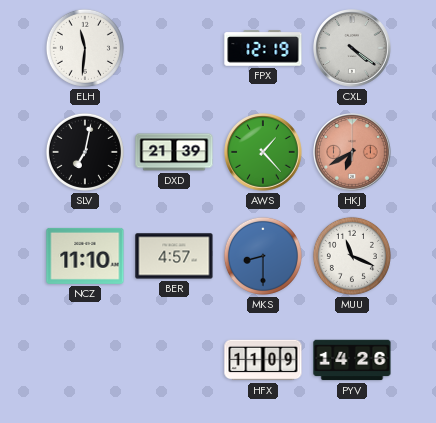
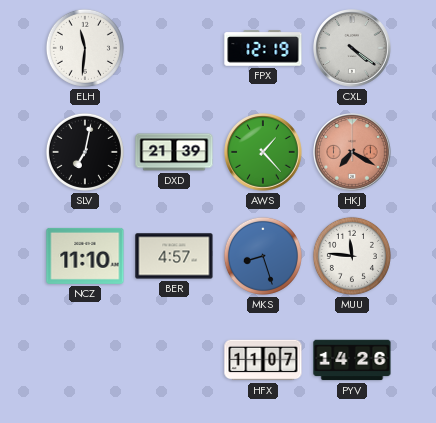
HKJ: 6:40 -> 7:20 (352, 152)
MKS: 8:30 -> 8:27 (263, 256)
MUU: 11:19 -> 11:46 (352, 256)
HFX: 11:09 -> 11:07 (263, 360)
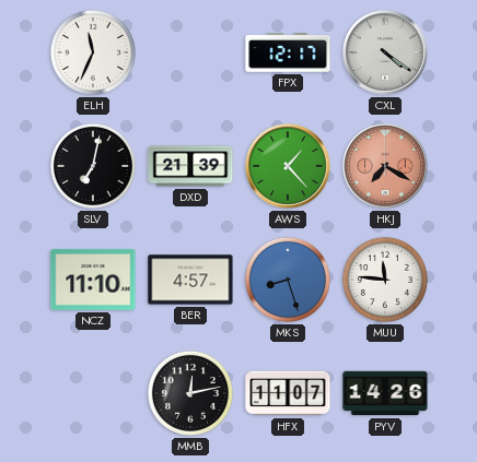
ELH: 11:31 -> 11:34 (93, 52)
FPX: 12:19 -> 12:17 (288, 52)
MMB: none -> 12:13 (190, 393)
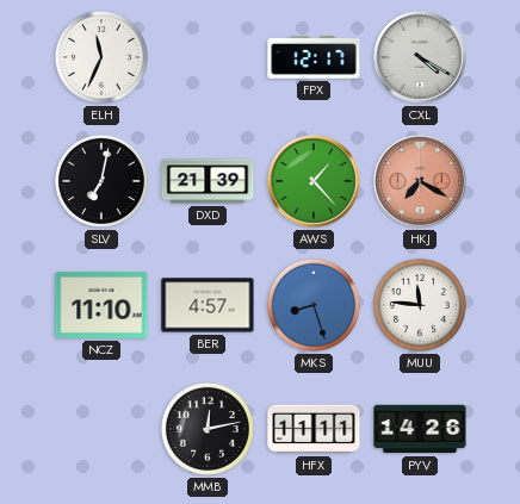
CXL: 4:21 -> 4:20 (420, 57)
HFX: 11:07 -> 11:11 (314, 429)
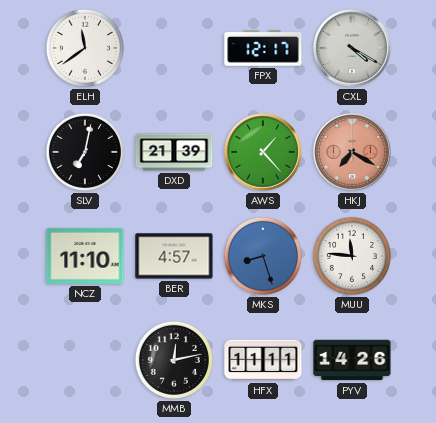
ELH: 11:34 -> 11:39 (85, 48)
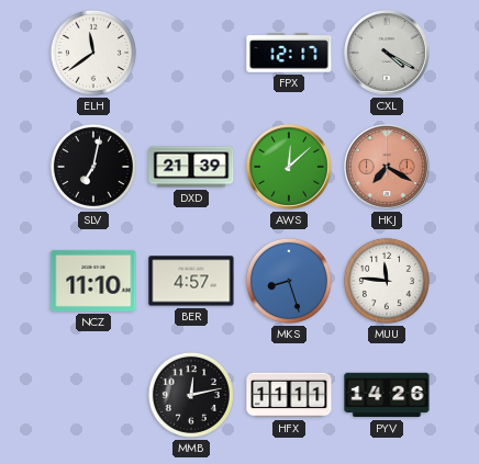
AWS: 1:23 -> 12:08 (289, 167)
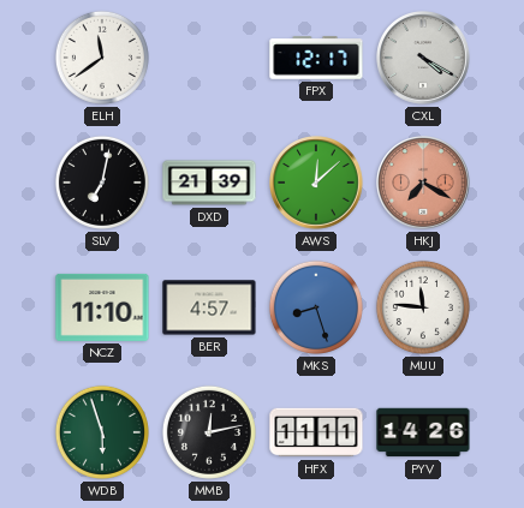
WDB: none -> 5:57 (102, 432)
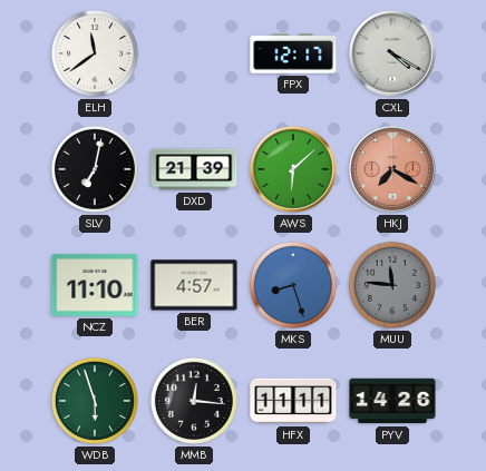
AWS: 12:08 -> 6:08 (293, 169)
MUU dial: white -> grey (392, 285)
MMB: 12:13 -> 12:16 (194, 401)
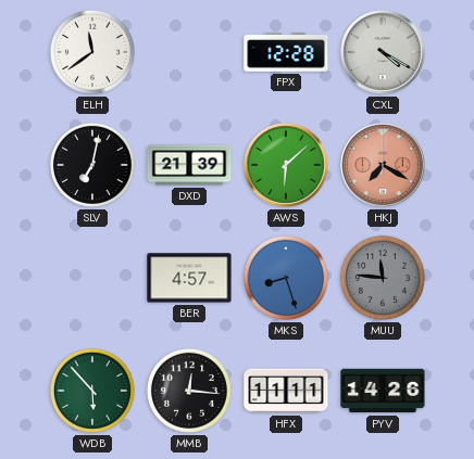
FPX: 12:17 -> 12:28 (286, 52)
NCZ: 11:10 -> none (95, 285)
WDB: 5:57 -> 5:53 (92, 391)
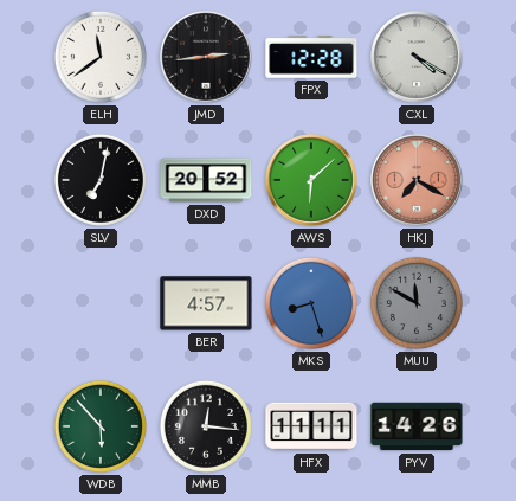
JMD: none -> 2:44 (206, 57)
DXD: 21:39 -> 20:52 (206, 180)
MUU: 11:46 -> 11:50 (417, 303)
